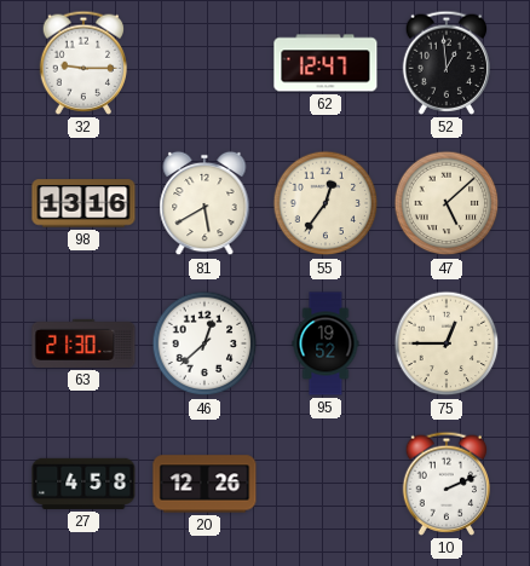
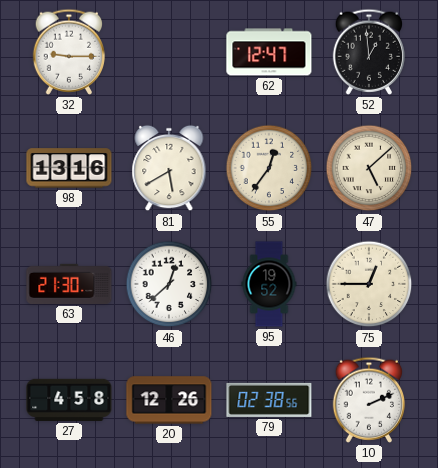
79: none -> 02:38 (269, 400)
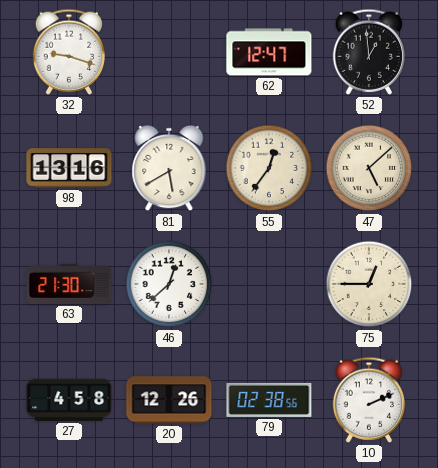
32: 9:15 -> 9:18 (69, 52)
95: 19:52 -> none (269, 284)
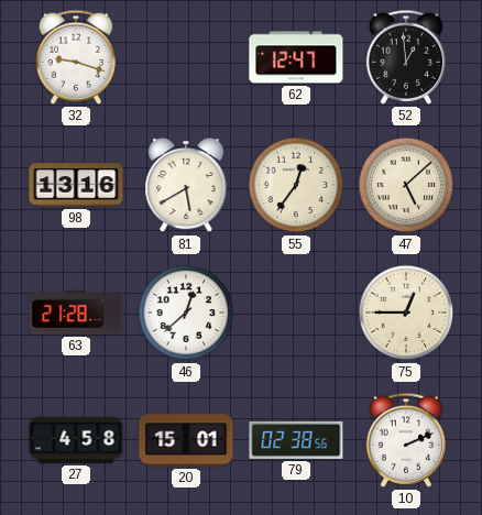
63: 21:30 -> 21:28 (76, 313)
20: 12:26 -> 15:01 (186, 440)
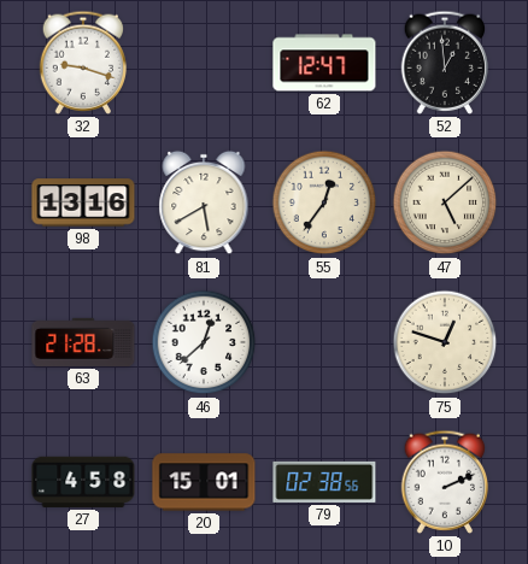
75: 12:45 -> 12:48 (445, 342)
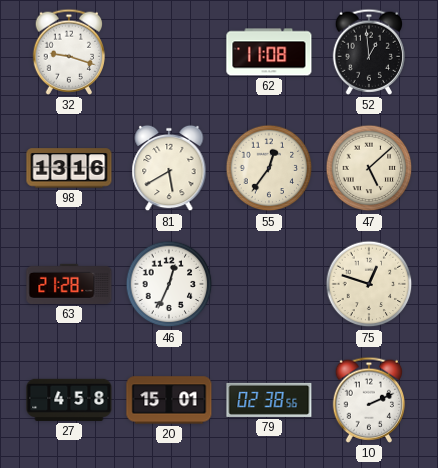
62: 12:47 -> 11:08 (269, 52)
46: 12:38 -> 12:34 (169, 284)
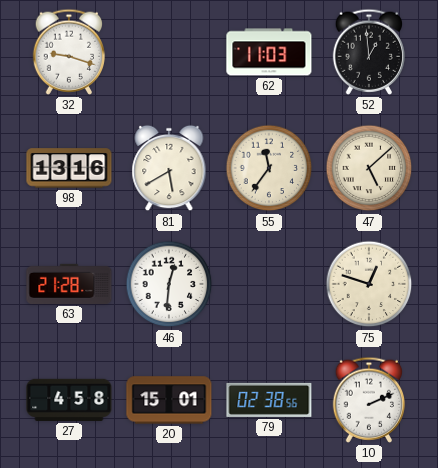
62: 11:08 -> 11:03 (269, 52)
55: 12:36 -> 11:36 (269, 168)
46: 12:34 -> 12:31 (169, 284)
